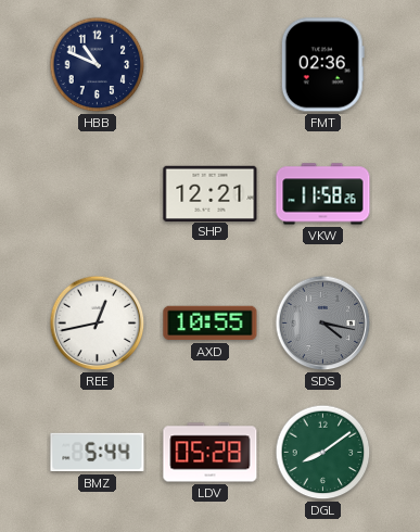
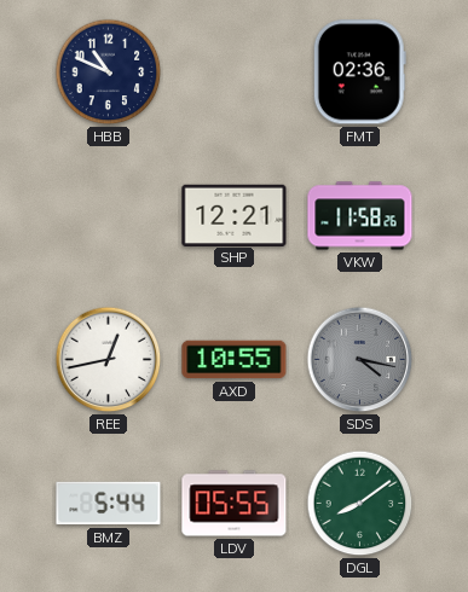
LDV: 05:28 -> 05:55 (235, 504)
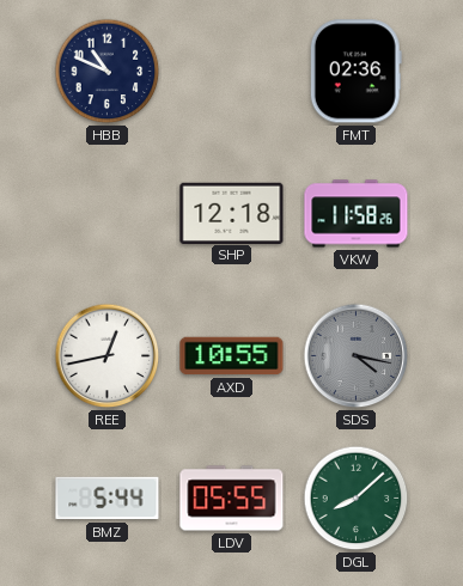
SHP: 12:21 -> 12:18 (232, 213)
DGL: 8:09 -> 8:08 (357, 499)
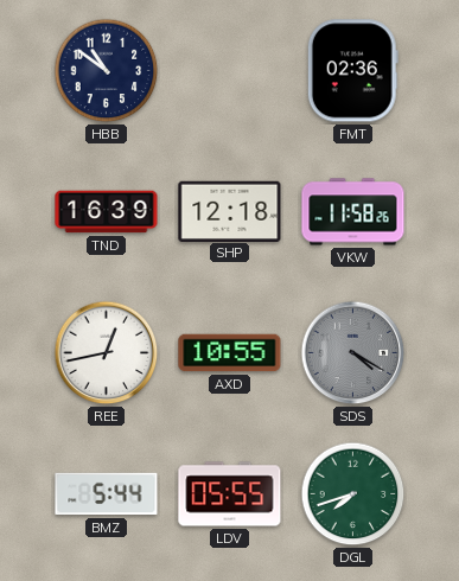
HBB: 10:49 -> 10:51 (107, 71)
TND: none -> 16:39 (107, 212)
SDS: 4:17 -> 4:20 (353, 353)
DGL: 8:08 -> 7:42 (353, 494)
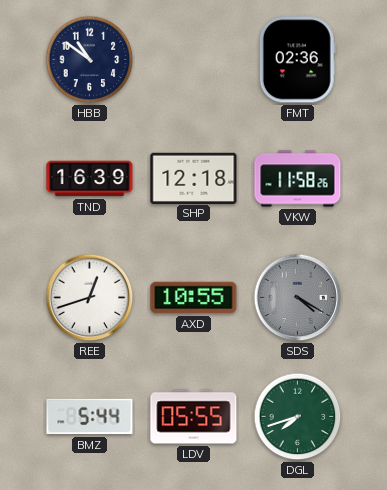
REE: 12:43 -> 12:42 (90, 298)
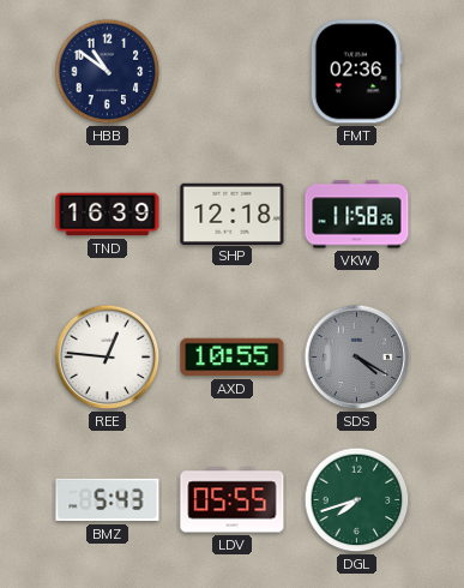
REE: 12:42 -> 12:46 (108, 358)
BMZ: 5:44 -> 5:43 (108, 500)
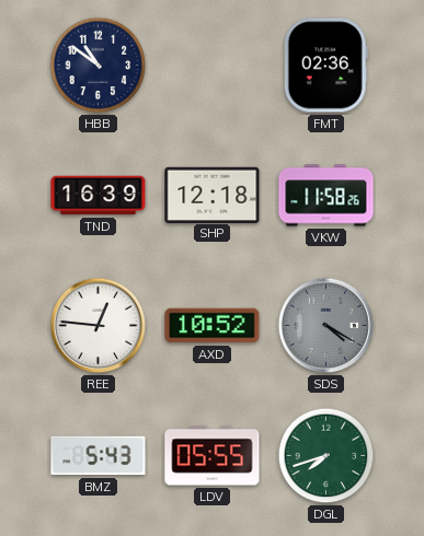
AXD: 10:55 -> 10:52 (213, 326)
